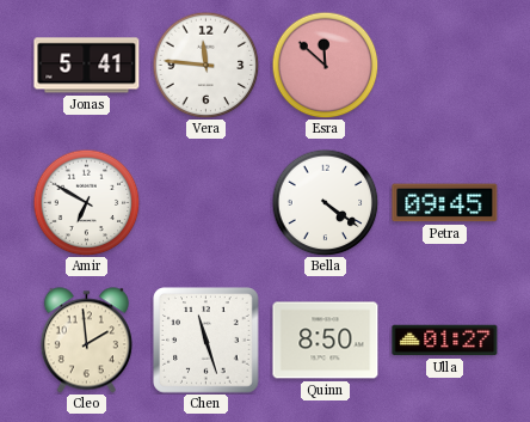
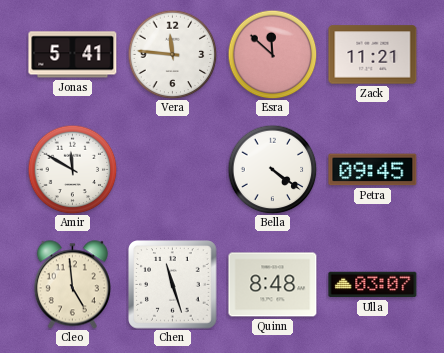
Zack: none -> 11:21 (373, 55)
Amir: 6:50 -> 11:50 (72, 169)
Cleo: 1:59 -> 4:59 (72, 285)
Quinn: 8:50 -> 8:48 (273, 285)
Ulla: 01:27 -> 03:07 (373, 285)
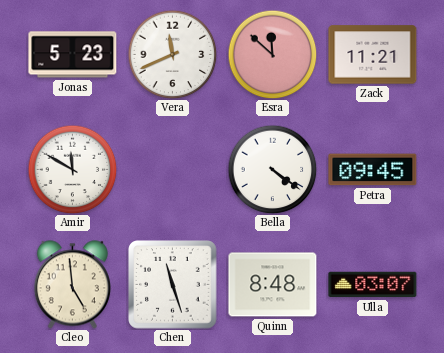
Jonas: 5:41 -> 5:23 (73, 55)
Vera: 11:46 -> 11:41 (172, 54)
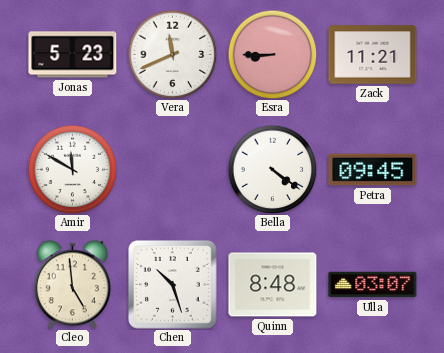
Esra: 11:52 -> 8:45 (272, 54)
Chen: 11:27 -> 10:27 (173, 285)
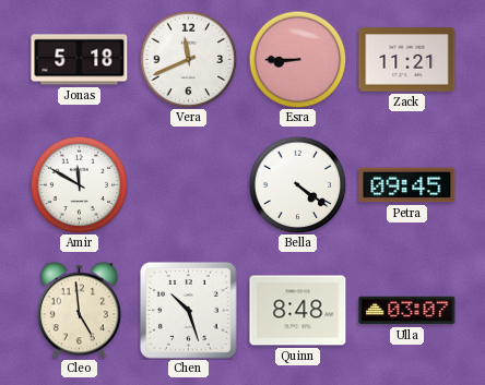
Jonas: 5:23 -> 5:18 (80, 60)
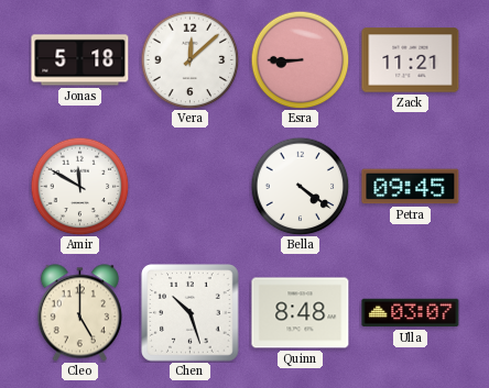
Vera: 11:41 -> 12:08 (189, 59)
Cleo: 4:59 -> 5:00 (79, 313)
